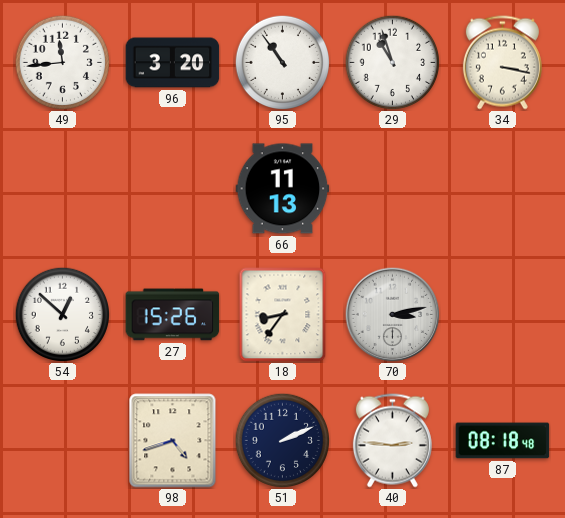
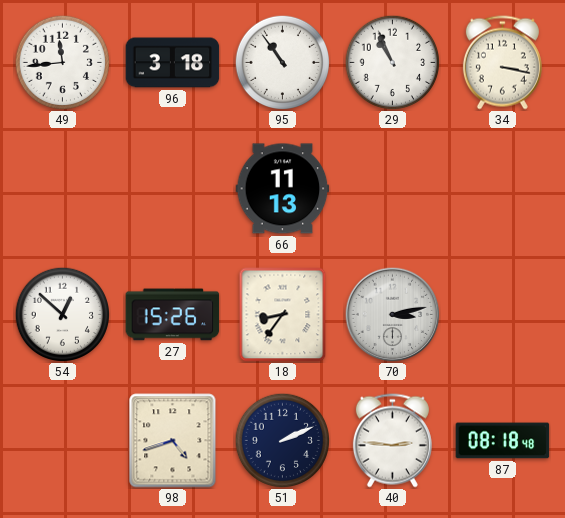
96: 3:20 -> 3:18 (173, 63)
29: 10:57 -> 10:56 (392, 62)
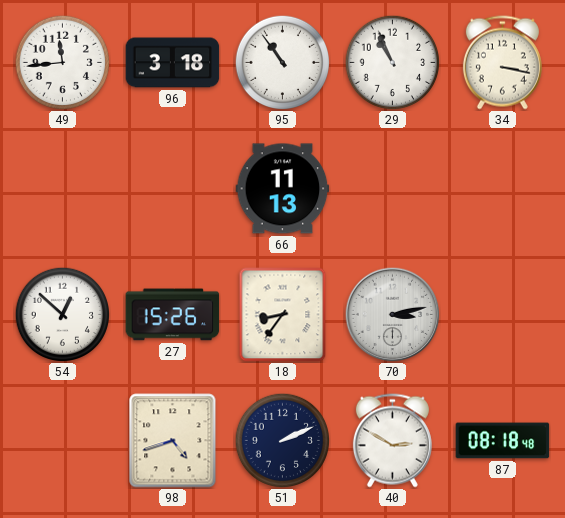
40: 2:46 -> 2:50 (392, 441)
